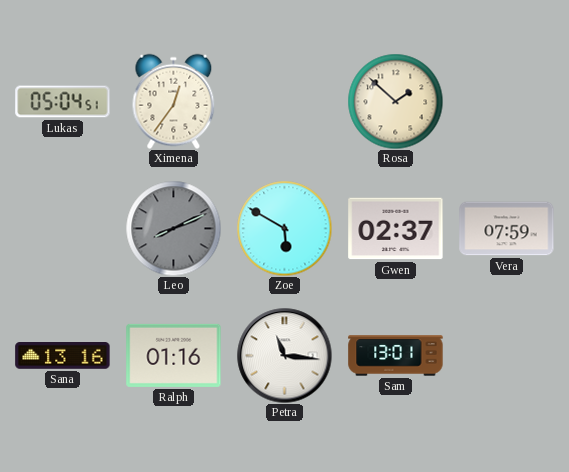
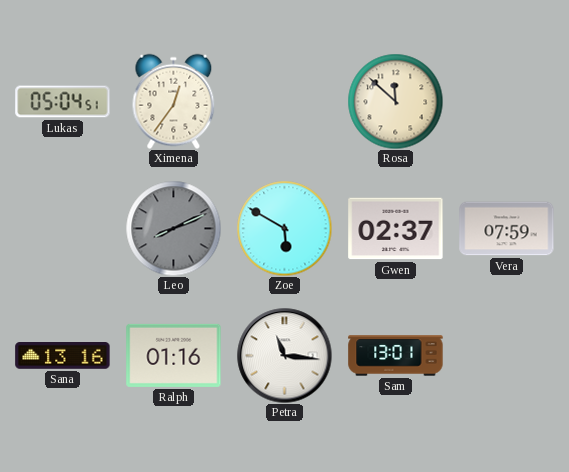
Rosa: 1:52 -> 11:52 (395, 101)
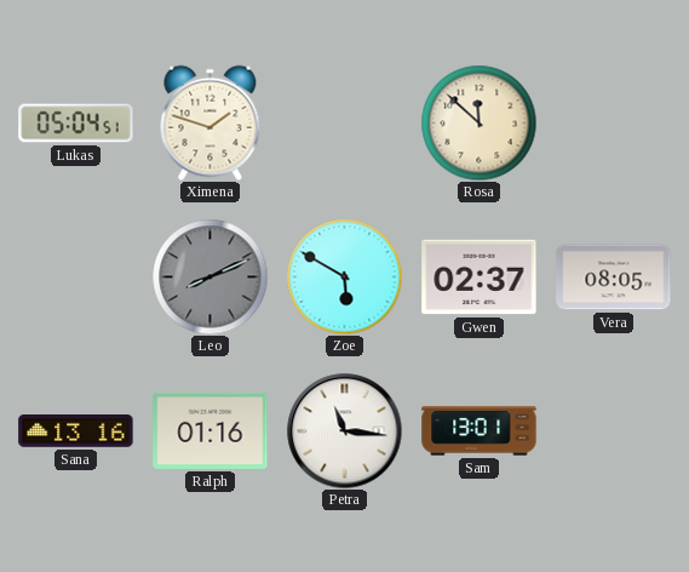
Ximena: 12:36 -> 1:48 (211, 122)
Vera: 07:59 -> 08:05 (614, 278)
